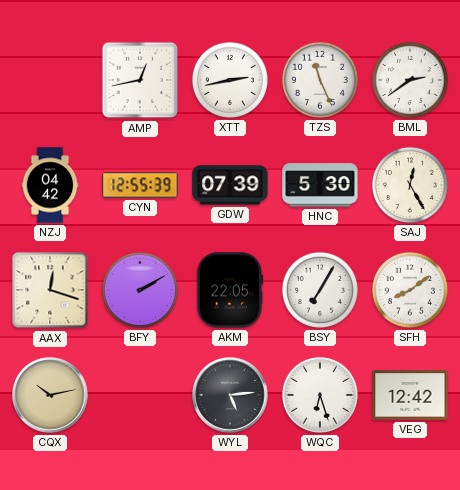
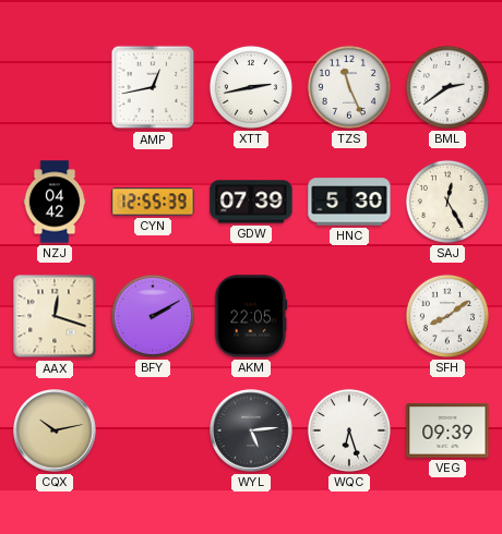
BSY: 7:05 -> none (320, 290)
VEG: 12:42 -> 09:39 (447, 430)
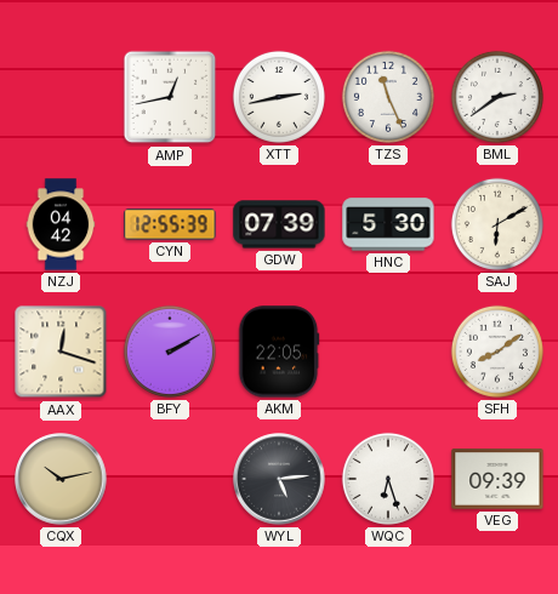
SAJ: 12:25 -> 6:10 (497, 224)
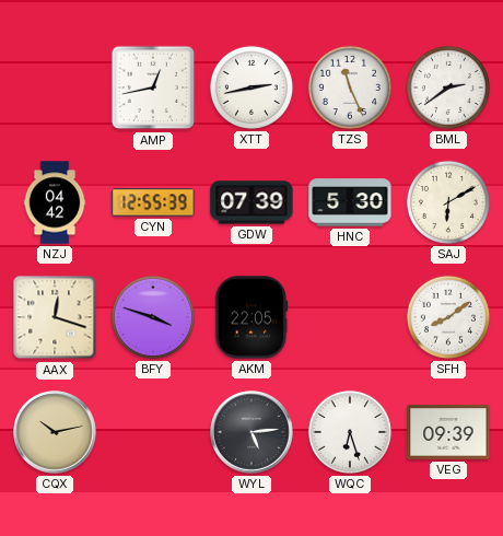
BFY: 2:10 -> 3:48 (153, 317)
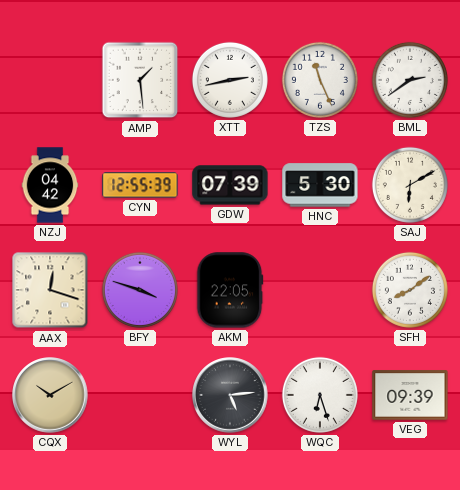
AMP: 12:43 -> 1:29 (140, 80)
CQX: 10:13 -> 10:10 (50, 395)
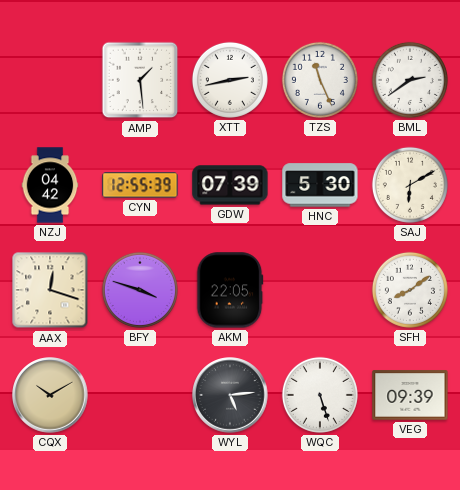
WQC: 6:27 -> 5:27 (320, 395)
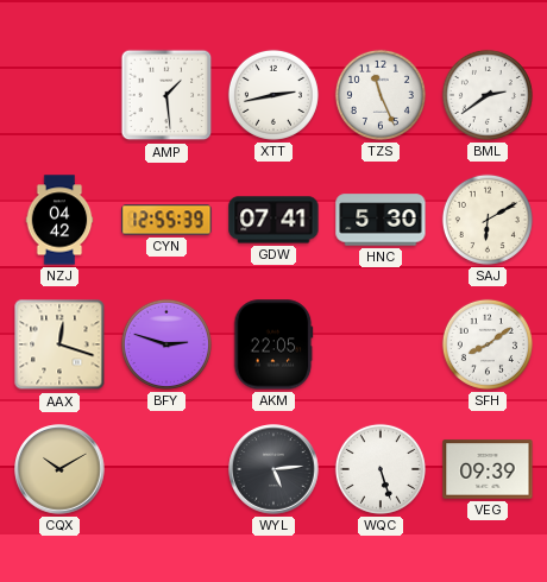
GDW: 07:39 -> 07:41 (273, 220)
BFY: 3:48 -> 2:48 (166, 344)
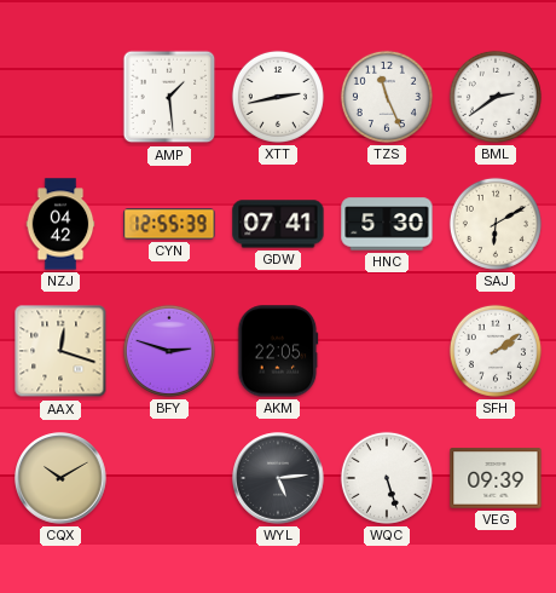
SFH: 8:09 -> 2:09 (496, 351)
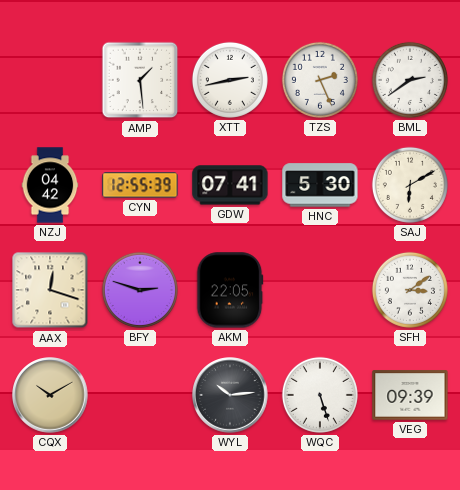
TZS: 11:26 -> 2:26 (320, 80)
SFH: 2:09 -> 3:09 (410, 290)
WYL: 5:14 -> 10:14 (230, 395)
